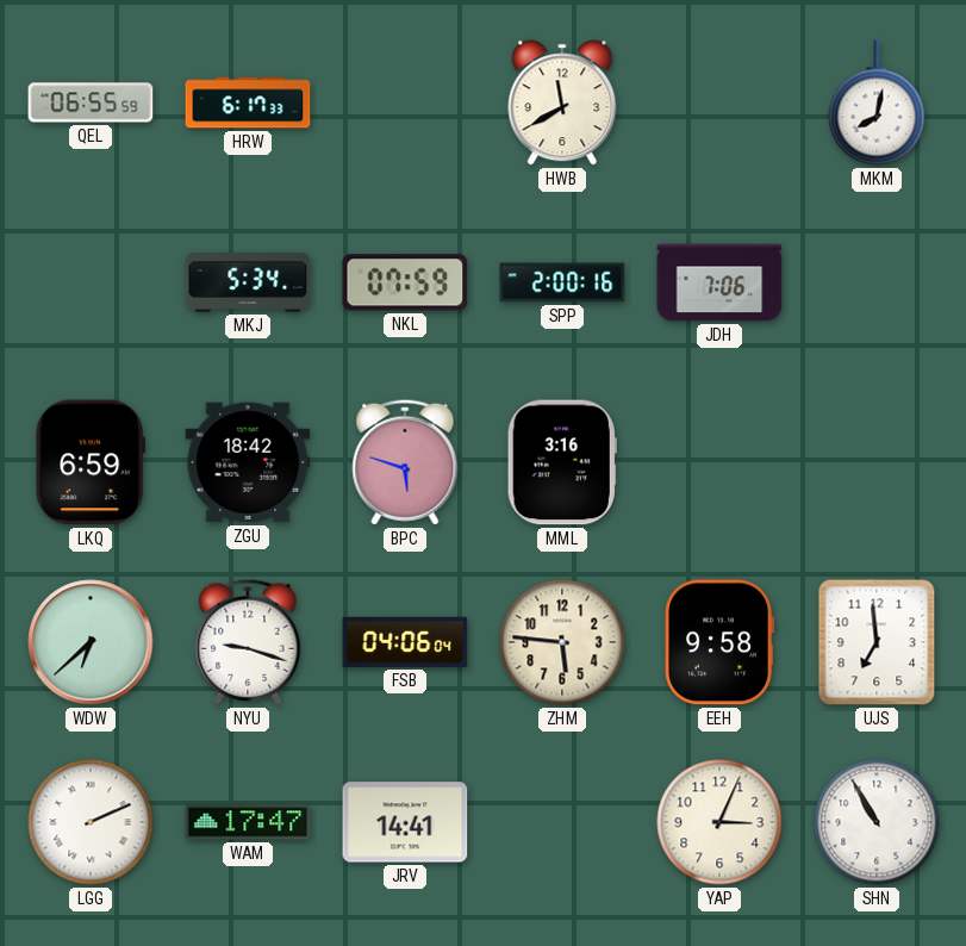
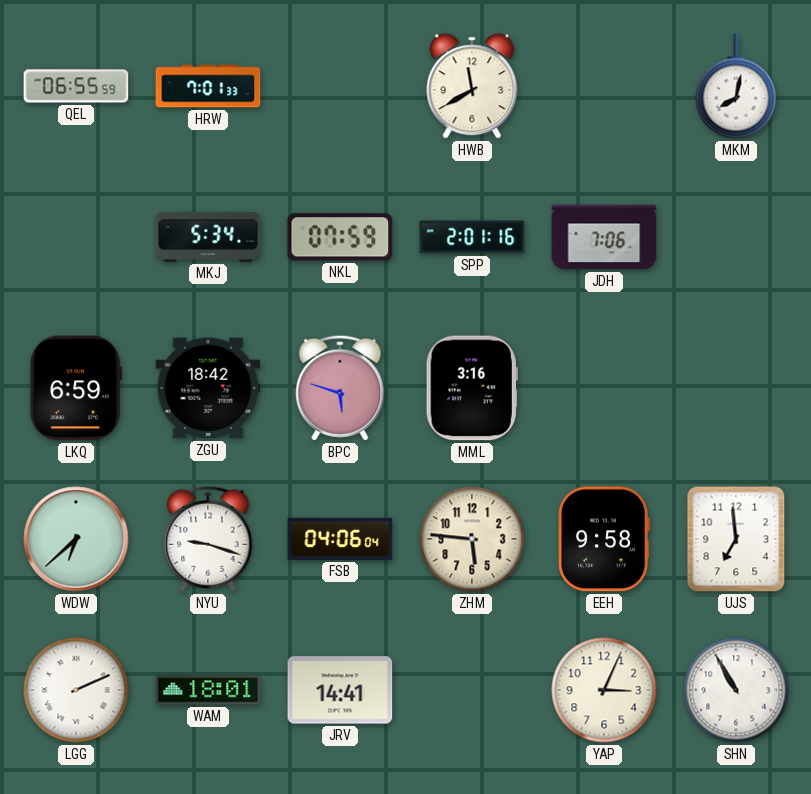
HRW: 6:17 -> 7:01 (208, 86)
SPP: 2:00 -> 2:01 (472, 237)
WAM: 17:47 -> 18:01 (208, 690)
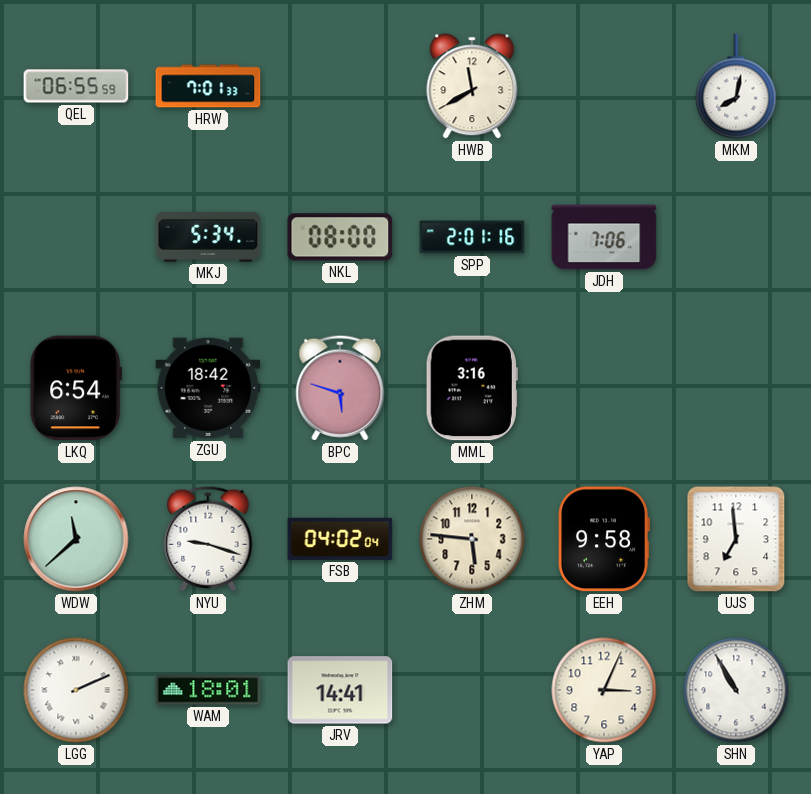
NKL: 07:59 -> 08:00 (340, 237)
LKQ: 6:59 -> 6:54 (75, 388)
WDW: 6:38 -> 11:38 (76, 539)
FSB: 04:06 -> 04:02 (340, 539)
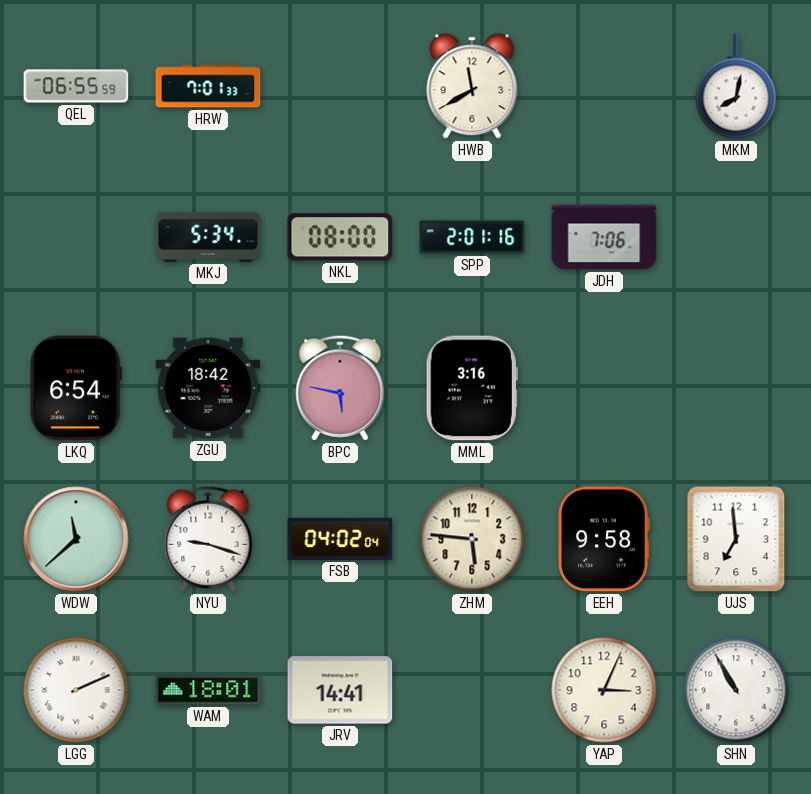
BPC: 5:48 -> 5:47 (340, 388)
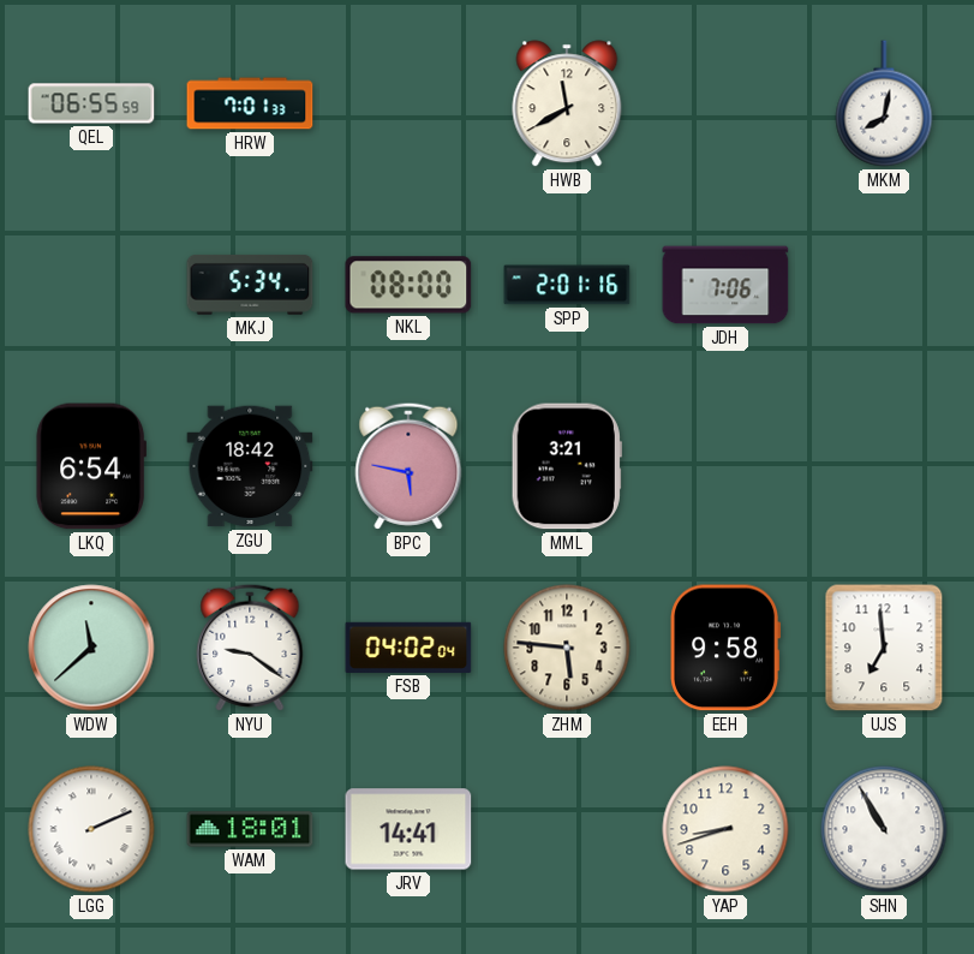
MML: 3:16 -> 3:21 (567, 466)
NYU: 9:18 -> 9:21 (250, 648)
YAP: 3:04 -> 8:42 (725, 829)
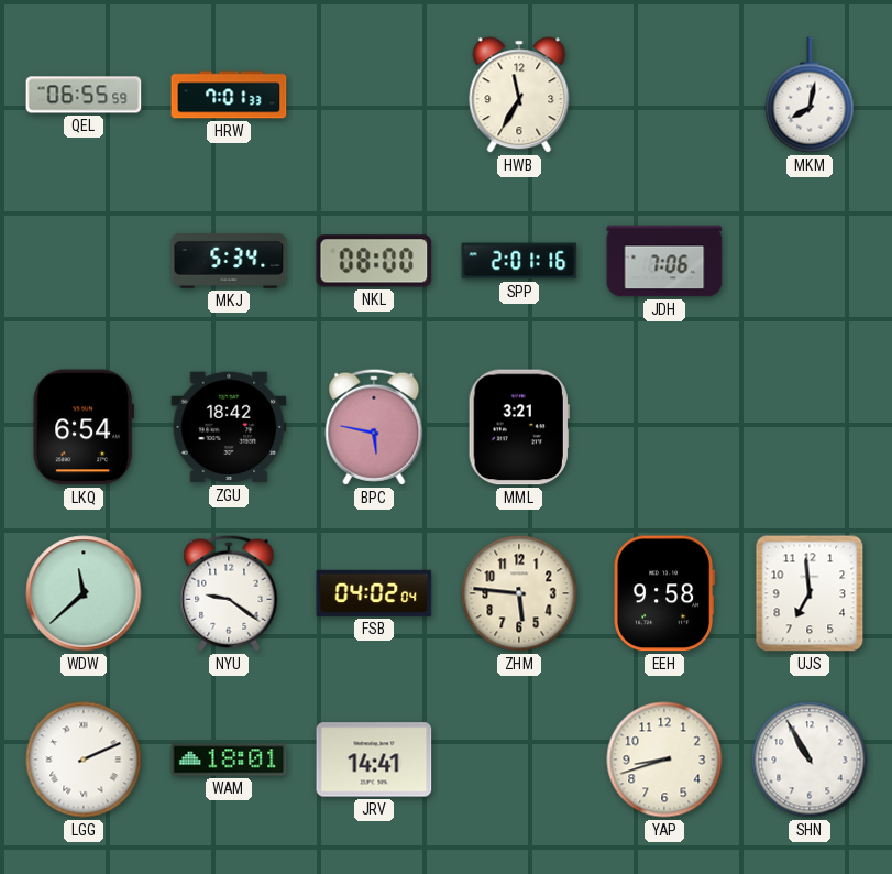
HWB: 11:40 -> 11:35 (519, 95)
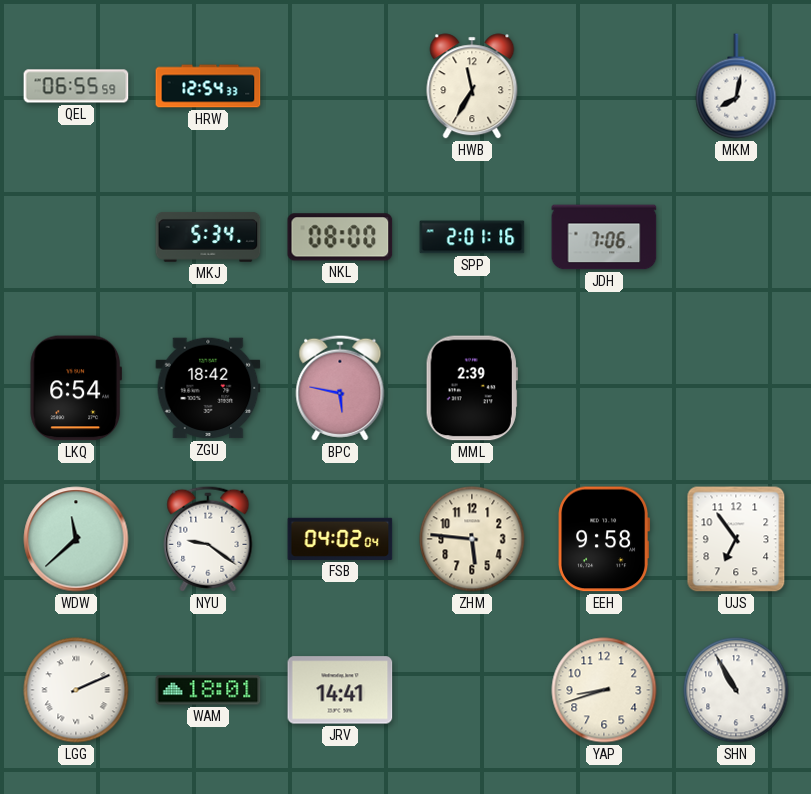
HRW: 7:01 -> 12:54 (208, 86)
MML: 3:21 -> 2:39 (472, 388)
UJS: 6:59 -> 6:54 (736, 539)
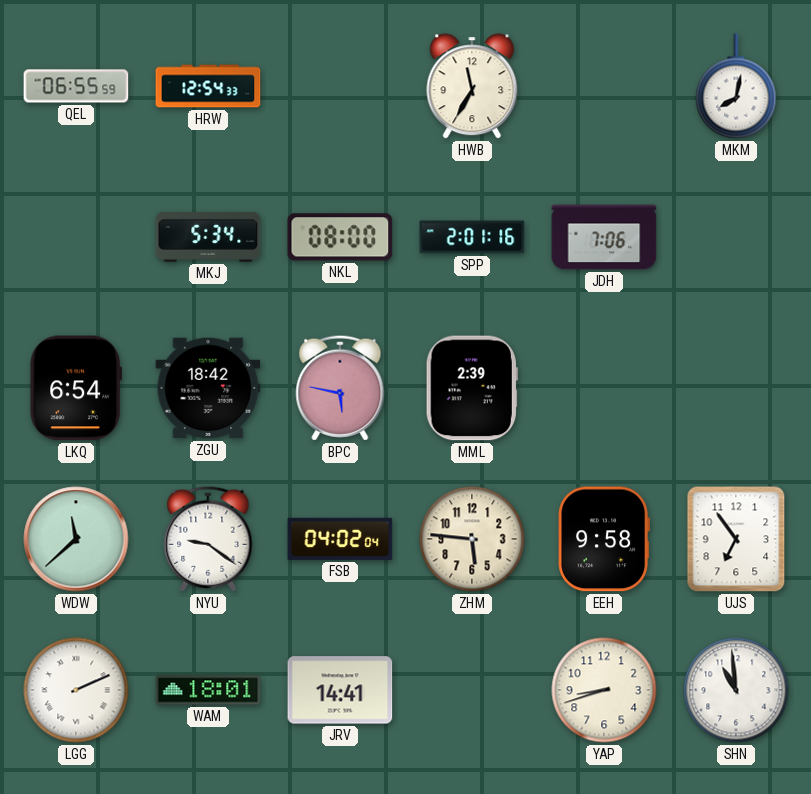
SHN: 10:55 -> 10:59 (736, 690)
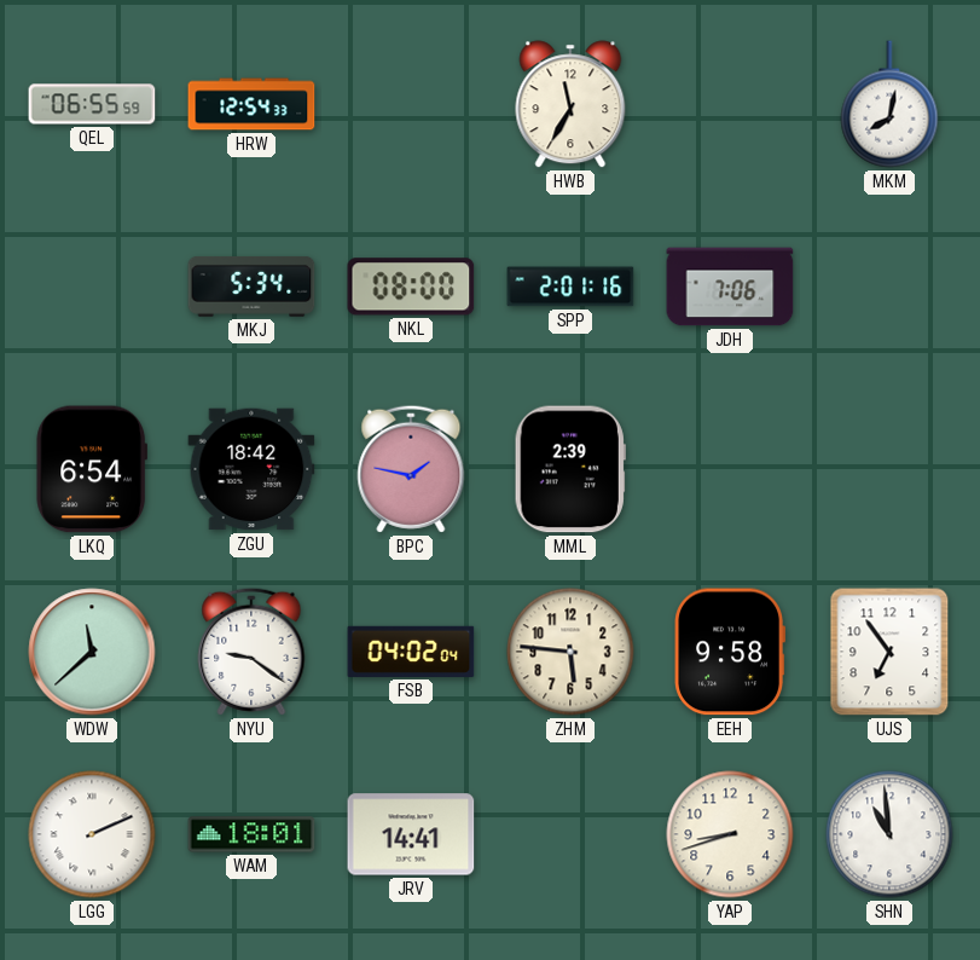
BPC: 5:47 -> 1:47 (411, 469)
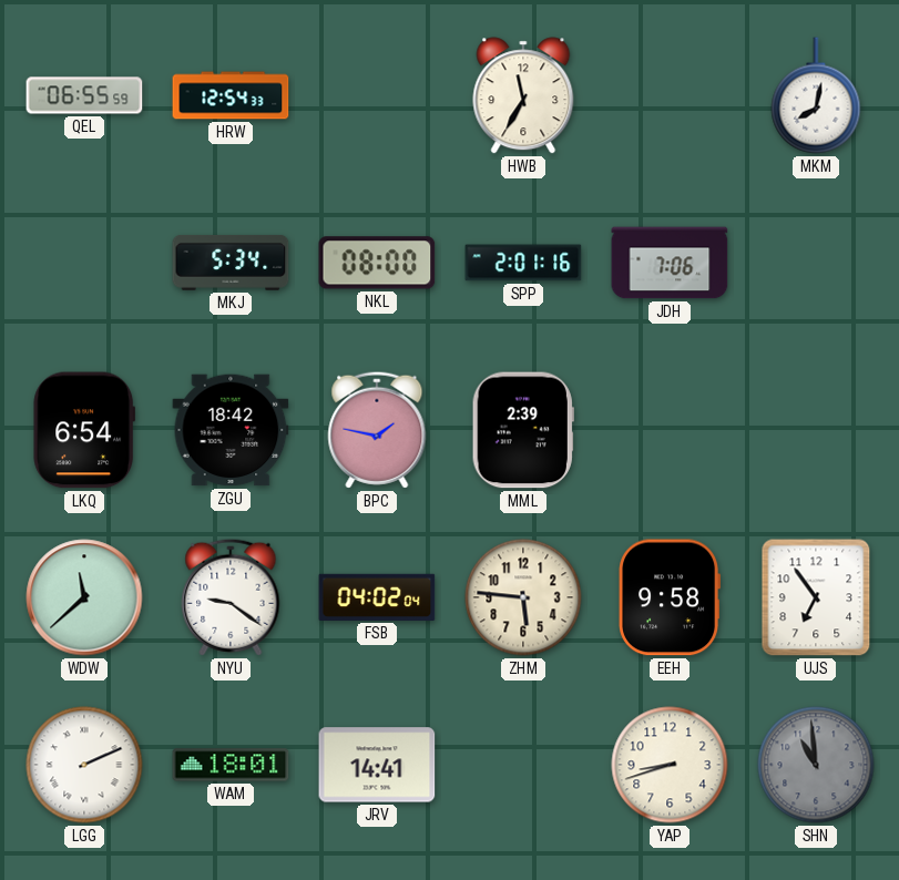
SHN dial: white -> grey (816, 765)
